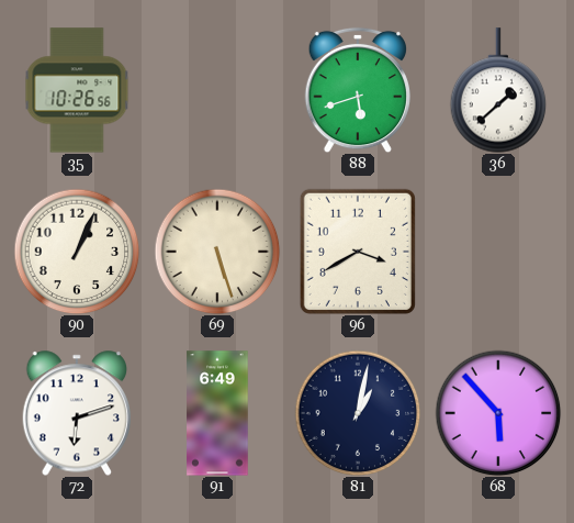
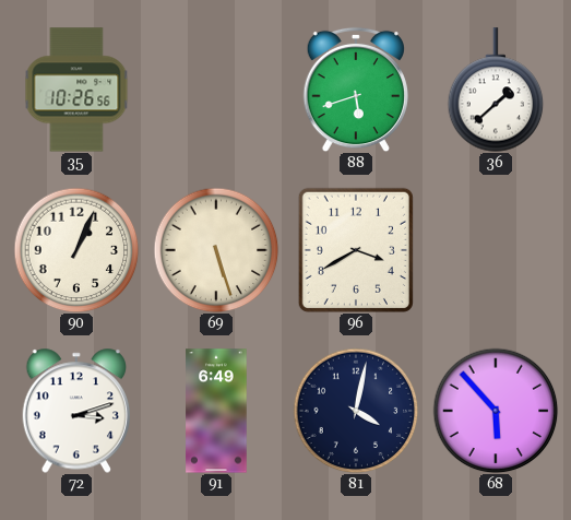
72: 6:12 -> 3:12 (75, 411)
81: 1:02 -> 4:02 (356, 411)
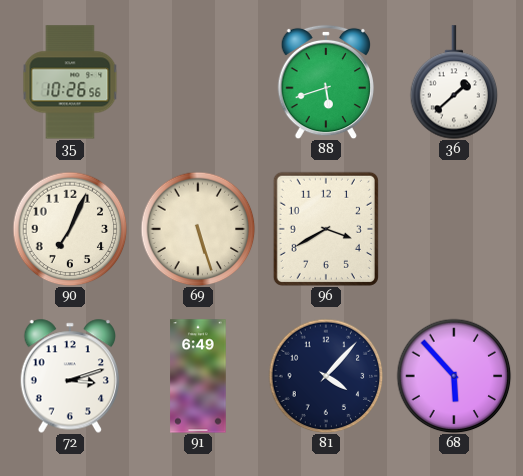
90: 1:04 -> 7:04 (70, 229)
81: 4:02 -> 4:07 (326, 376)
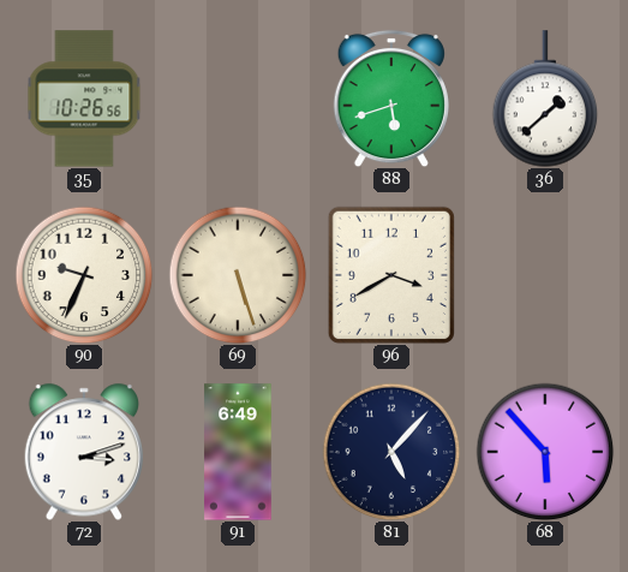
90: 7:04 -> 9:34 (84, 275)
81: 4:07 -> 5:07 (391, 452)
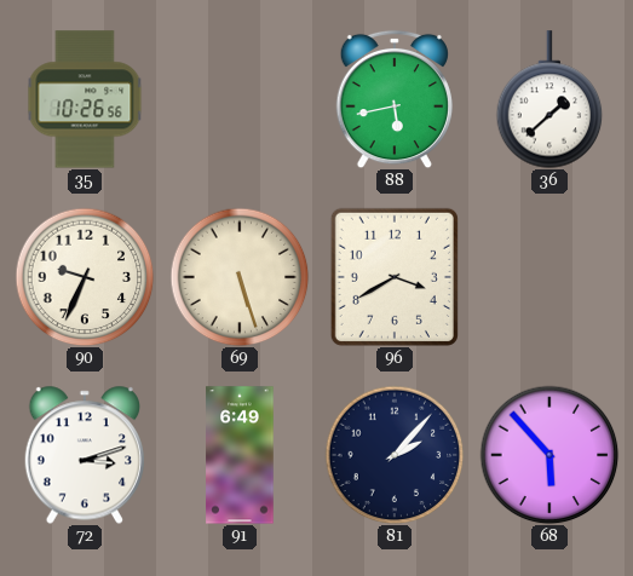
88: 5:42 -> 5:43 (393, 99)
81: 5:07 -> 2:07 (395, 455)
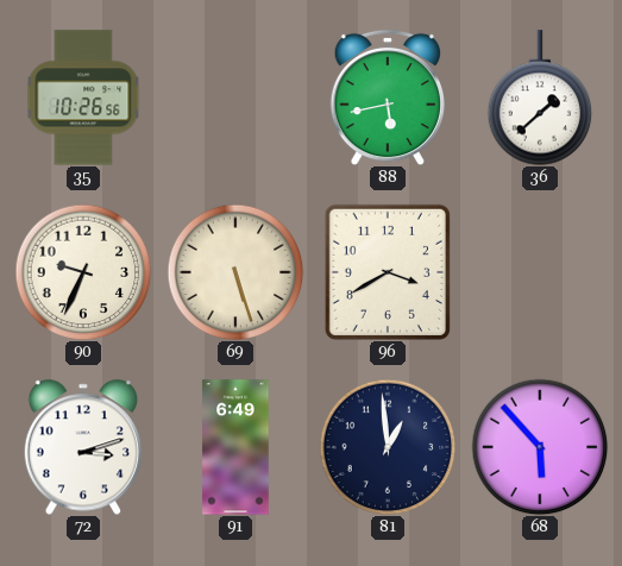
81: 2:07 -> 12:59 (388, 447)
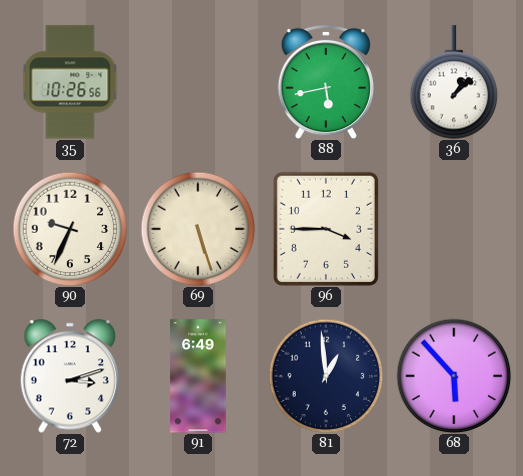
36: 1:38 -> 1:08 (454, 82)
96: 3:40 -> 3:45 (326, 229)
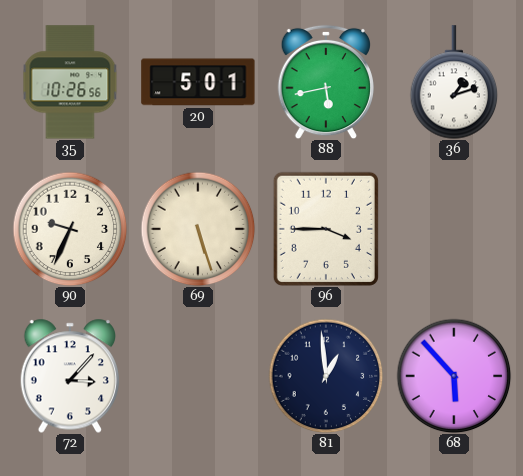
20: none -> 5:01 (198, 82)
36: 1:08 -> 1:12 (454, 82)
72: 3:12 -> 3:07 (69, 376)
91: 6:49 -> none (198, 376)
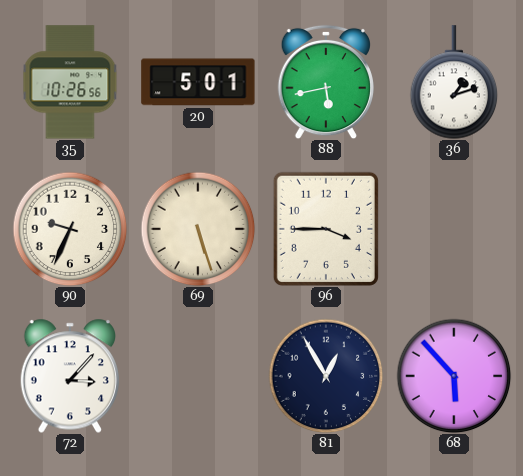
81: 12:59 -> 12:55 (326, 376)
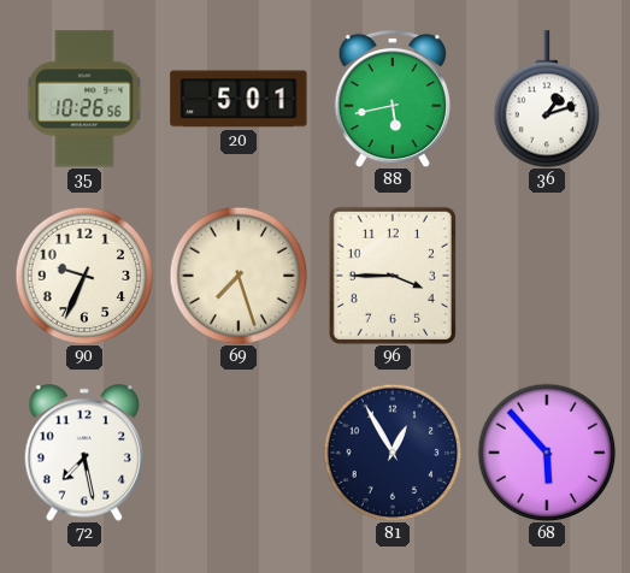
69: 5:27 -> 7:27 (239, 276)
72: 3:07 -> 7:28 (83, 453)
